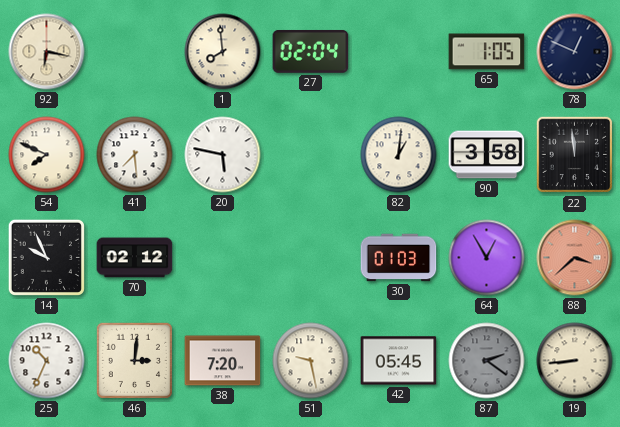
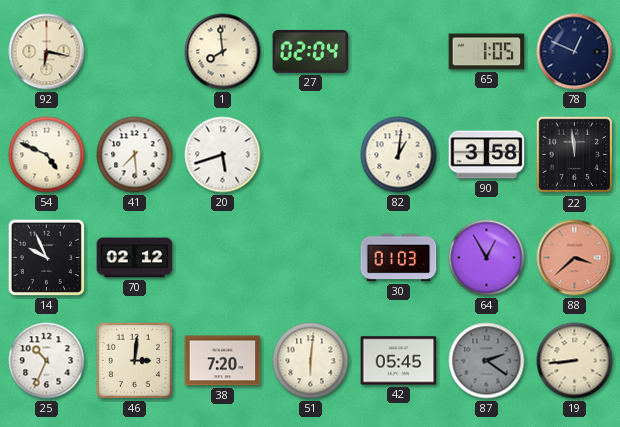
54: 7:49 -> 4:49 (47, 155)
20: 5:47 -> 5:42 (223, 155)
51: 9:28 -> 6:01 (311, 361)
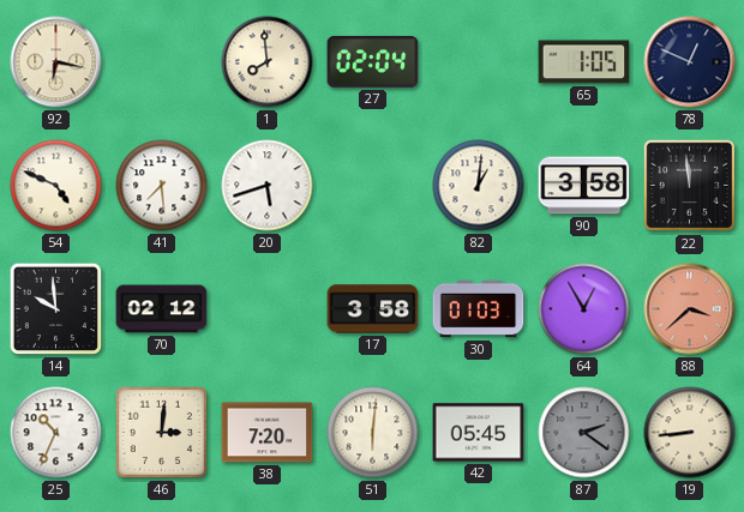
14: 9:56 -> 9:59 (55, 308)
17: none -> 3:58 (373, 309)
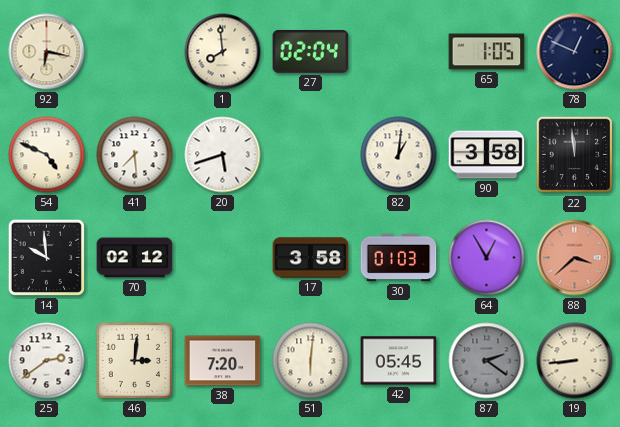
25: 10:34 -> 2:39 (47, 361)
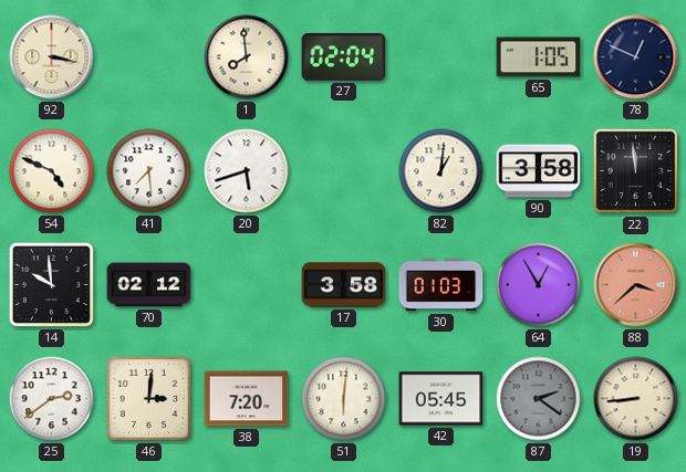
92: 6:17 -> 3:17 (52, 57)
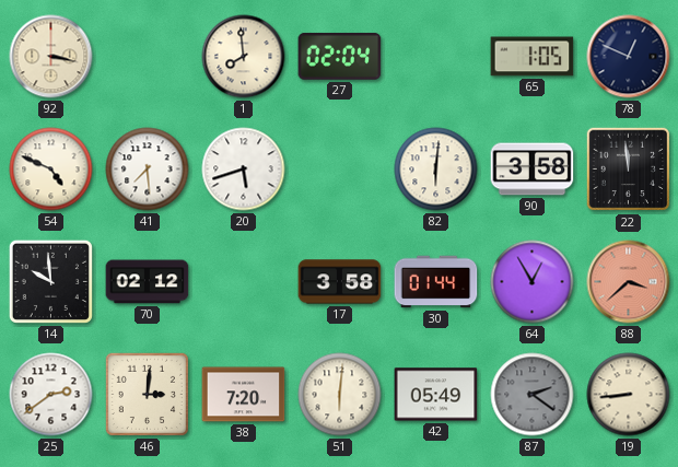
82: 1:01 -> 6:01 (436, 170)
30: 01:03 -> 01:44 (436, 282)
42: 05:45 -> 05:49 (436, 395)
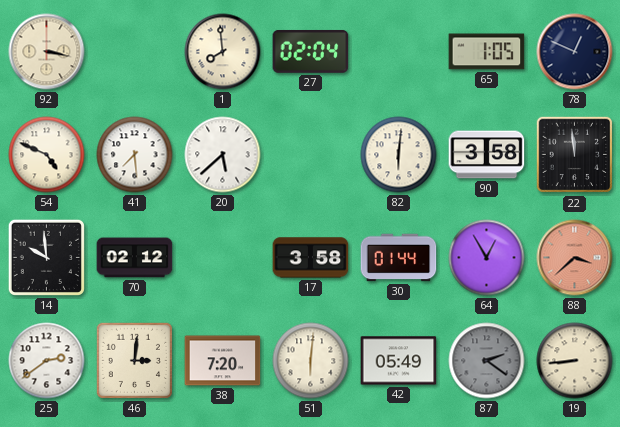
20: 5:42 -> 5:38 (223, 155)
